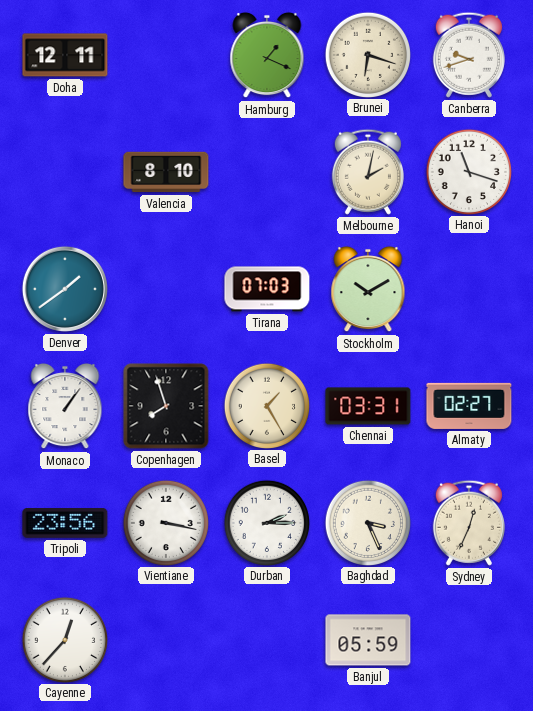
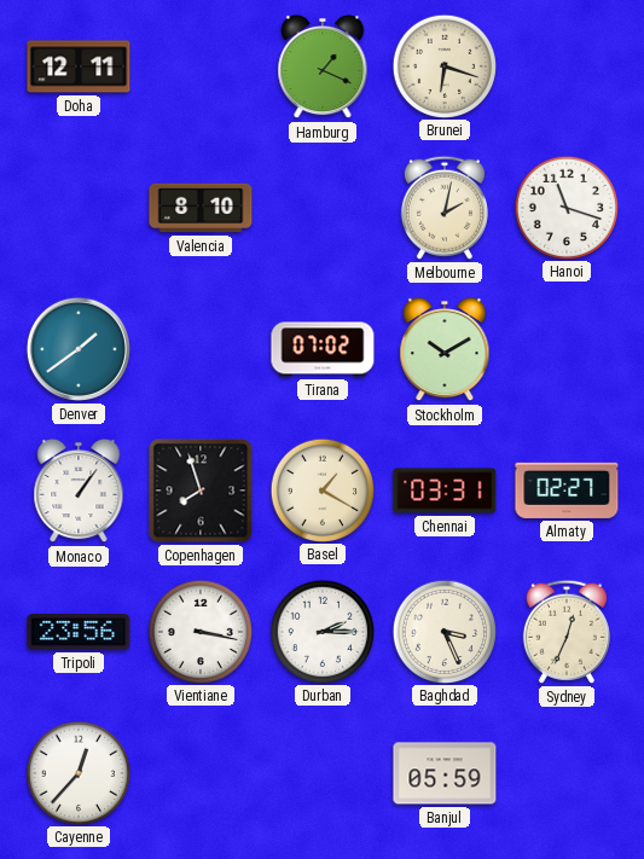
Canberra: 9:42 -> none (469, 55)
Tirana: 07:03 -> 07:02 (323, 349)
Basel: 1:25 -> 1:20 (321, 489)
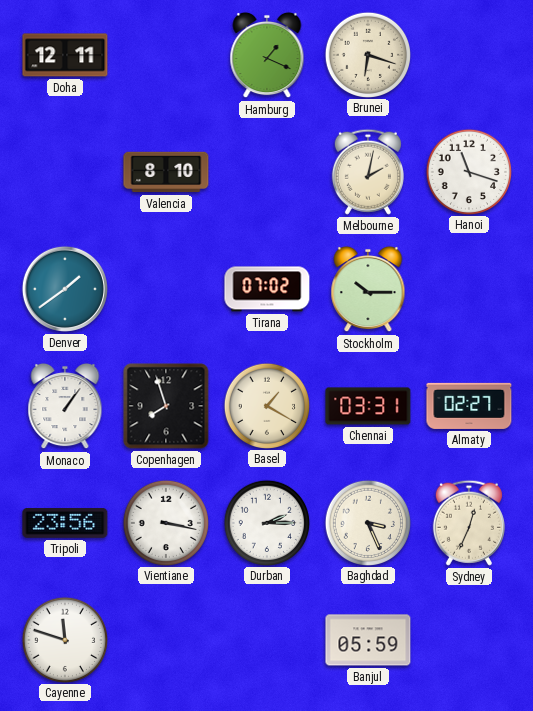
Stockholm: 10:10 -> 10:15 (368, 289)
Cayenne: 12:37 -> 11:48 (64, 639)
